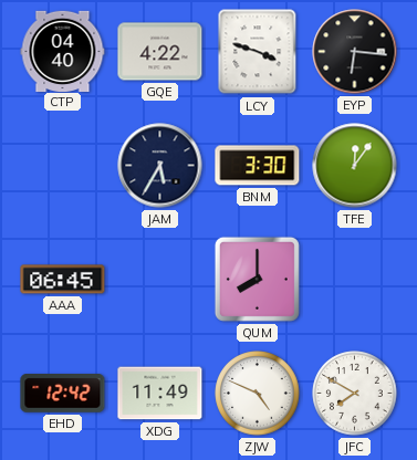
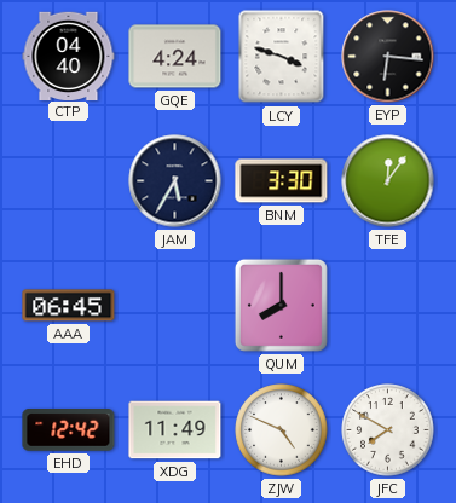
GQE: 4:22 -> 4:24 (175, 57)
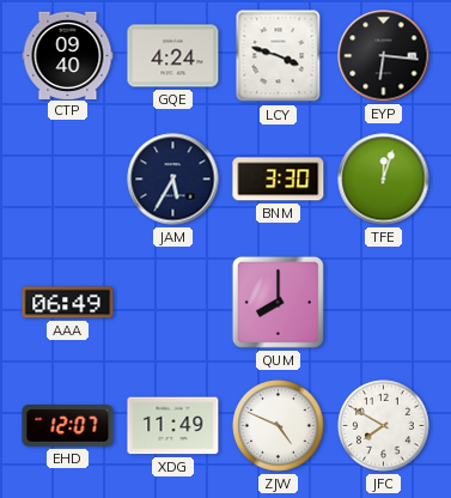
CTP: 04:40 -> 09:40 (68, 55)
TFE: 12:06 -> 12:03 (384, 180)
AAA: 06:45 -> 06:49 (68, 303)
EHD: 12:42 -> 12:07 (68, 426)
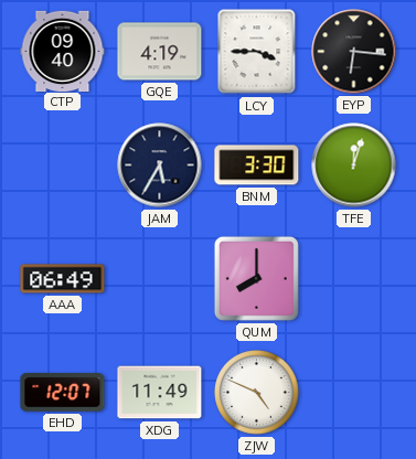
GQE: 4:24 -> 4:19 (160, 52)
LCY: 3:48 -> 3:45 (257, 52)
JFC: 7:50 -> none (384, 426)
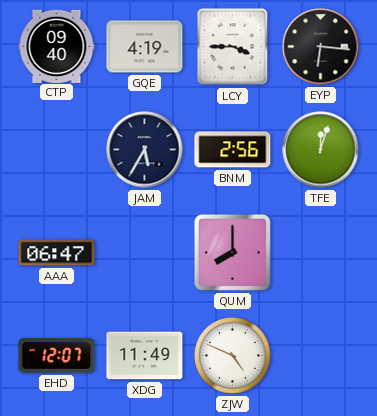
BNM: 3:30 -> 2:56 (233, 150)
AAA: 06:49 -> 06:47 (57, 253)
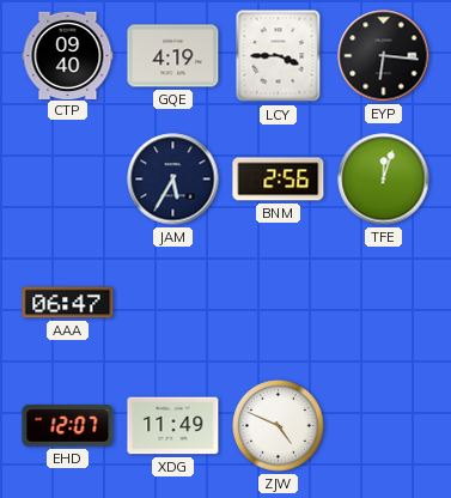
QUM: 8:00 -> none (232, 252)
